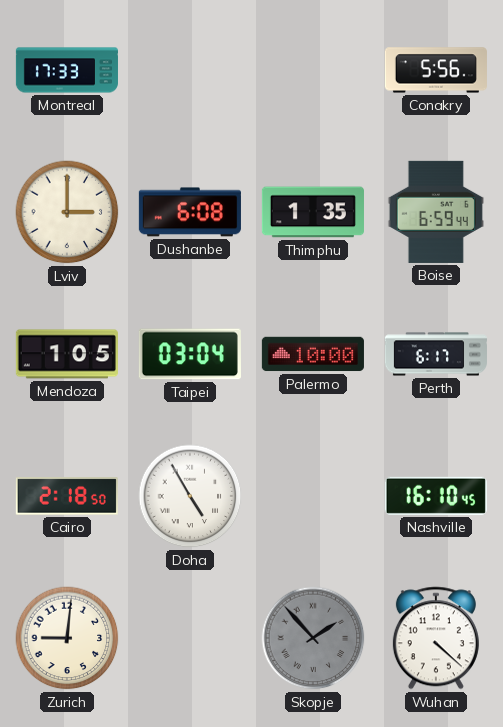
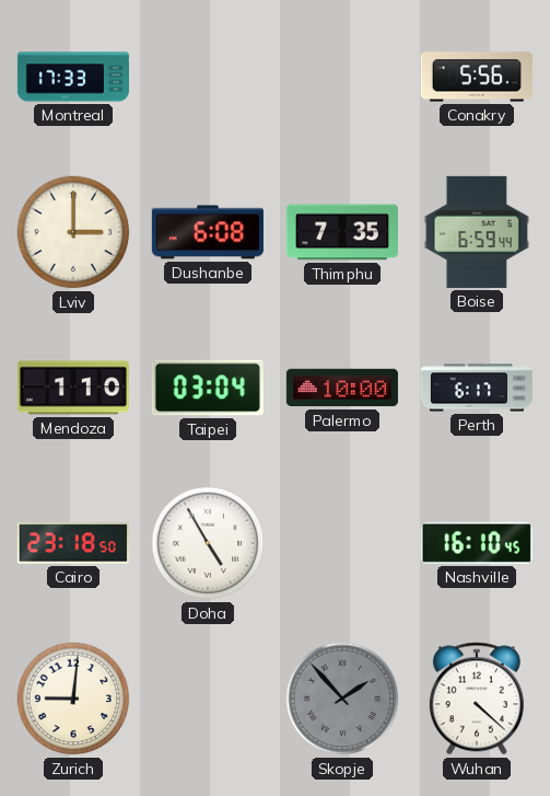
Thimphu: 1:35 -> 7:35 (342, 232)
Mendoza: 1:05 -> 1:10 (73, 388)
Cairo: 2:18 -> 23:18 (73, 543)
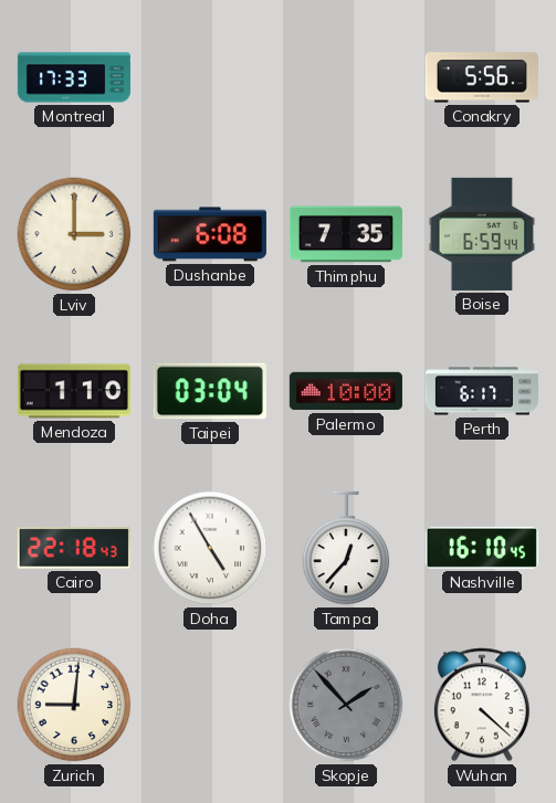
Cairo: 23:18 -> 22:18 (74, 548)
Tampa: none -> 12:37 (346, 548)
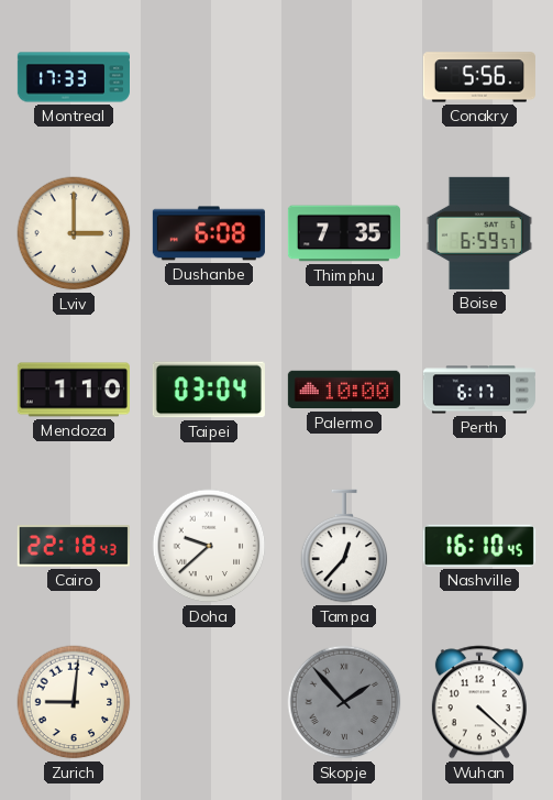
Boise: 6:59:44 -> 6:59:57 (479, 233)
Doha: 4:55 -> 9:38 (209, 546)
